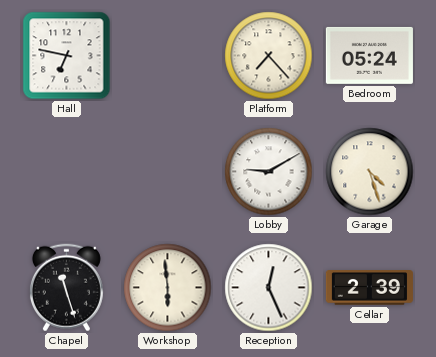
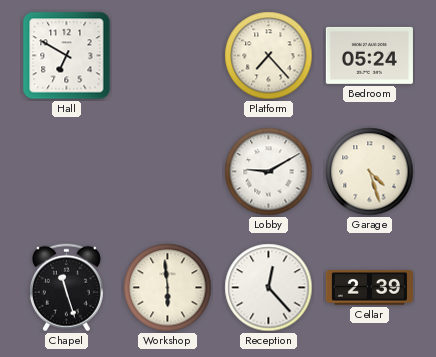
Hall: 6:47 -> 6:50 (67, 56)
Reception: 12:26 -> 12:23 (269, 288)
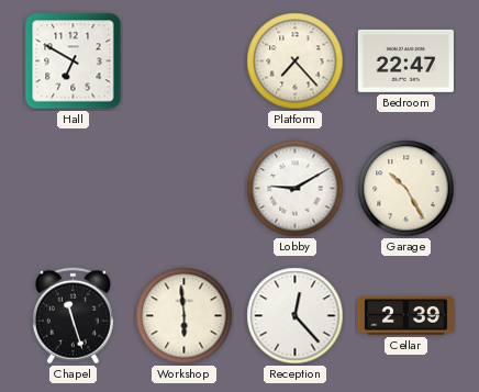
Bedroom: 05:24 -> 22:47 (405, 60)
Garage: 4:27 -> 10:25 (406, 189)
